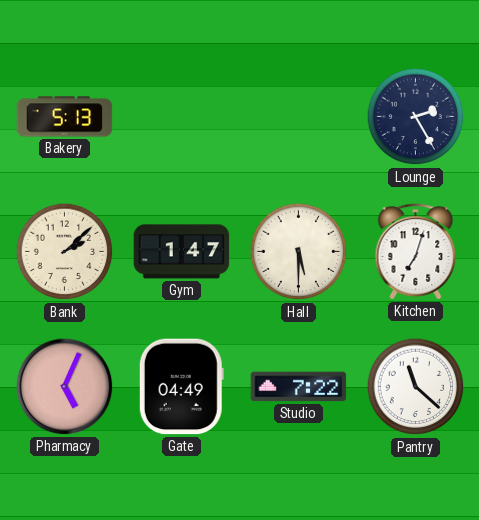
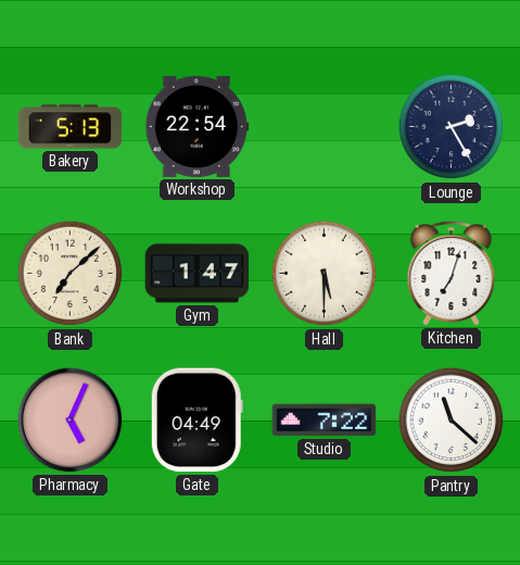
Workshop: none -> 22:54 (198, 126)
Bank: 2:08 -> 7:08 (71, 274)
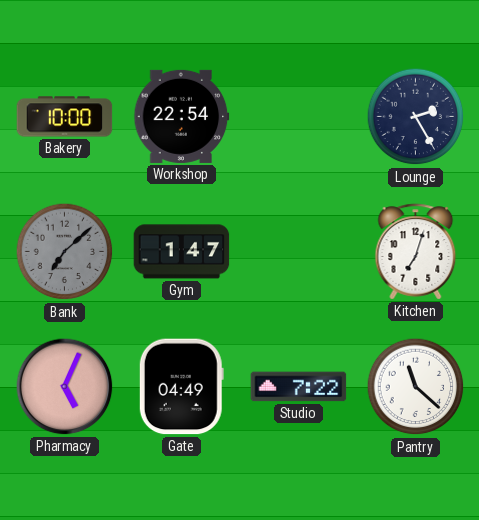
Bakery: 5:13 -> 10:00 (65, 117)
Bank dial: cream -> grey (65, 252)
Hall: 5:30 -> none (325, 274)
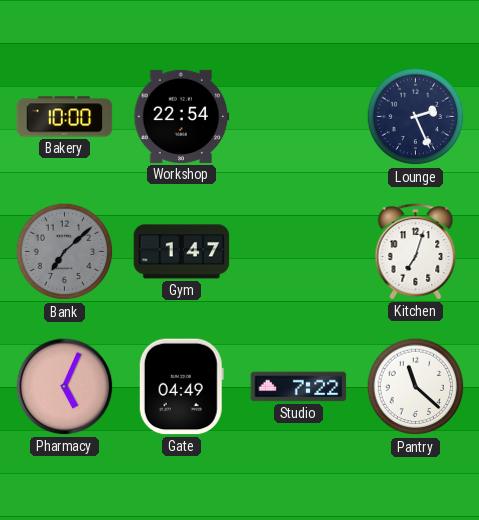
Lounge: 2:25 -> 2:26 (416, 117)
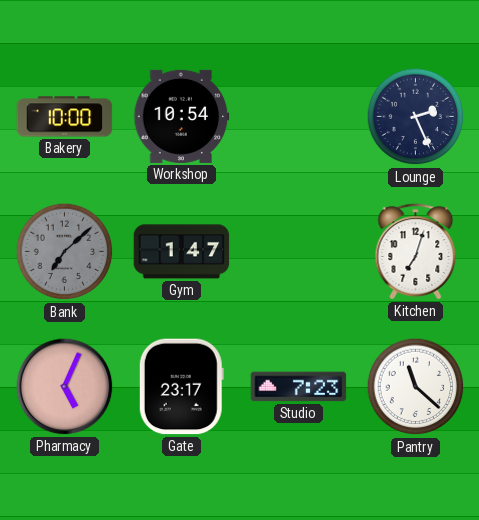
Workshop: 22:54 -> 10:54 (182, 116)
Gate: 04:49 -> 23:17 (181, 387)
Studio: 7:22 -> 7:23 (299, 387)
